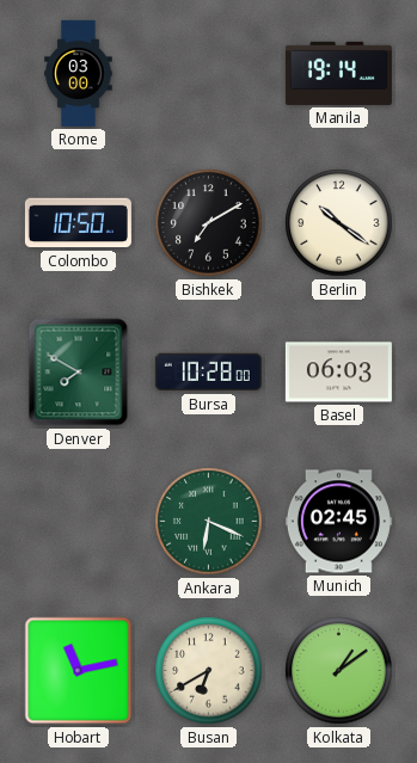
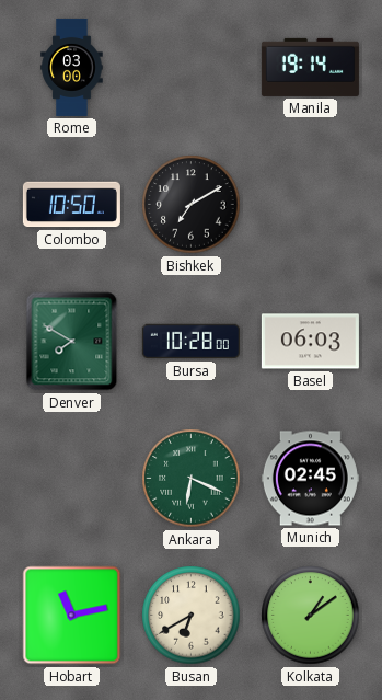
Berlin: 10:21 -> none (339, 223)
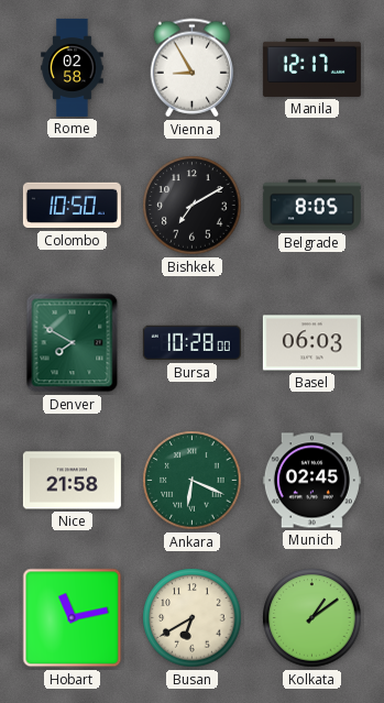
Rome: 03:00 -> 02:58 (73, 67)
Vienna: none -> 8:55 (193, 68)
Manila: 19:14 -> 12:17 (311, 67)
Belgrade: none -> 8:05 (311, 206)
Nice: none -> 21:58 (72, 481)
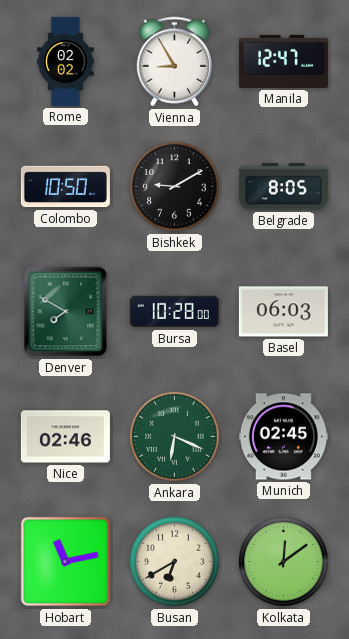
Rome: 02:58 -> 02:02 (66, 61)
Manila: 12:17 -> 12:47 (283, 61)
Bishkek: 7:10 -> 9:10 (175, 187)
Nice: 21:58 -> 02:46 (65, 437)
Kolkata: 1:09 -> 12:09 (284, 562)
